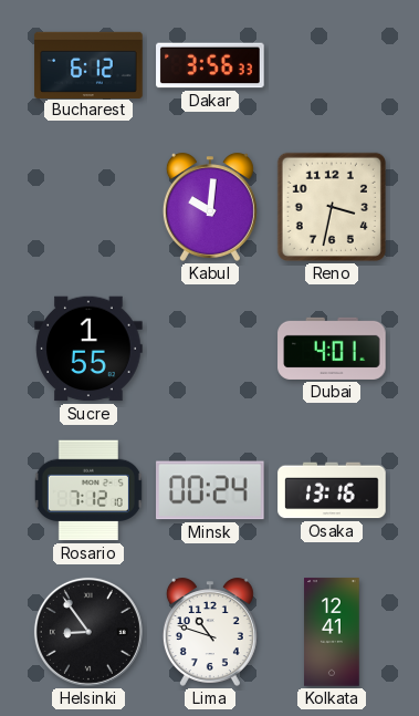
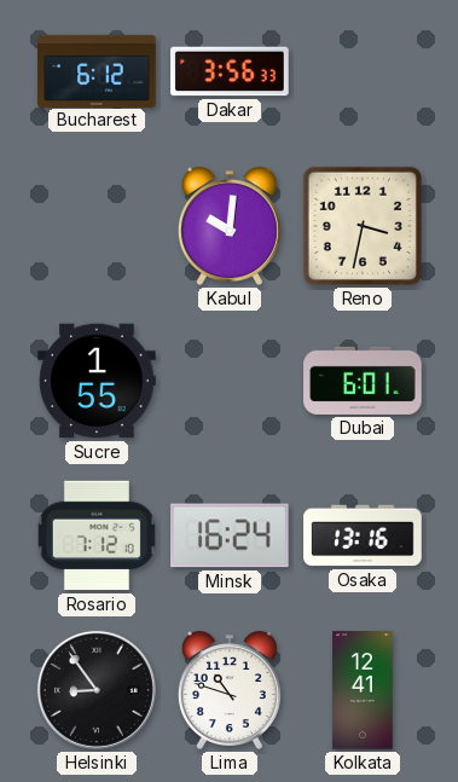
Dubai: 4:01 -> 6:01 (363, 381)
Minsk: 00:24 -> 16:24 (231, 535)
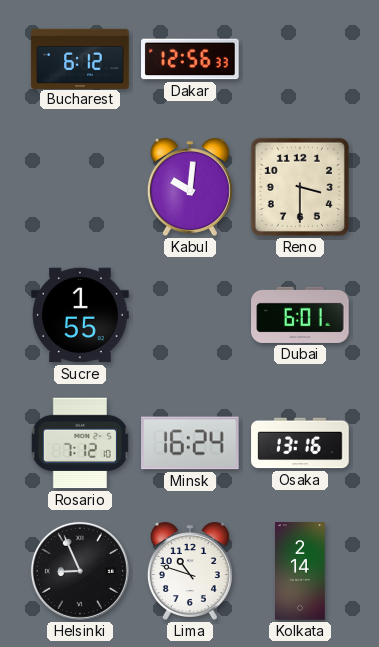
Dakar: 3:56 -> 12:56 (190, 59)
Reno: 3:32 -> 3:30 (300, 187)
Helsinki: 8:54 -> 8:56 (80, 571)
Kolkata: 12:41 -> 2:14 (300, 571)
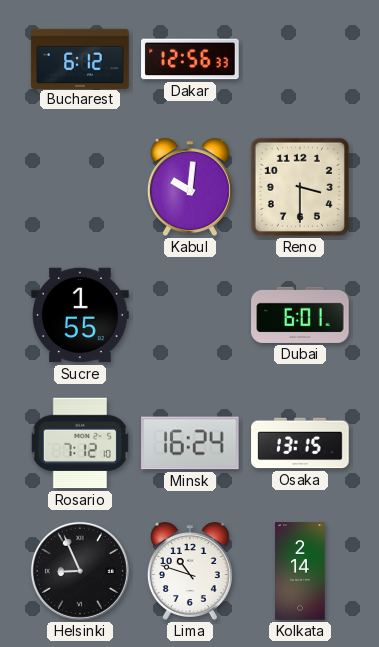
Osaka: 13:16 -> 13:15 (300, 443)
